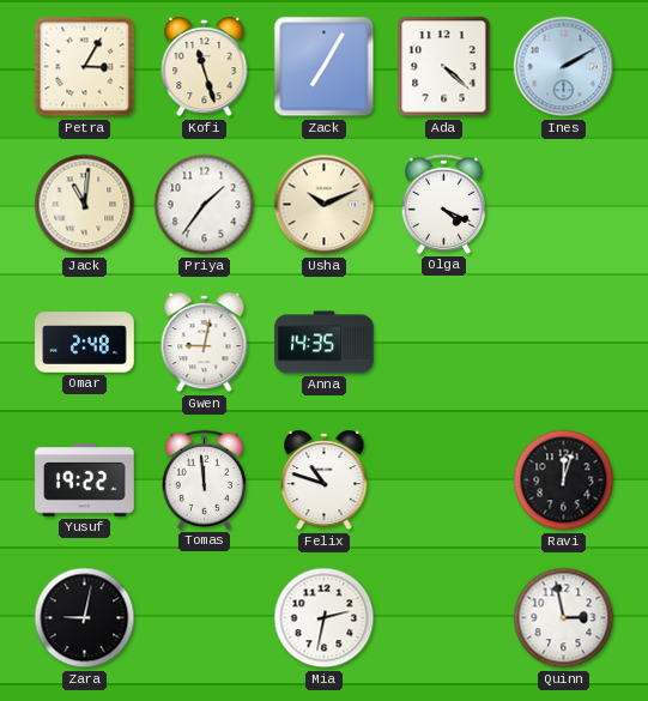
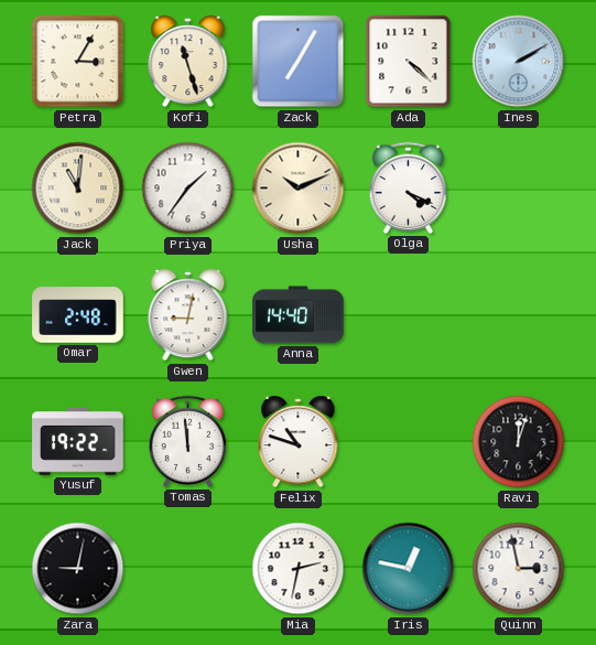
Anna: 14:35 -> 14:40 (299, 315)
Iris: none -> 12:47 (409, 569)
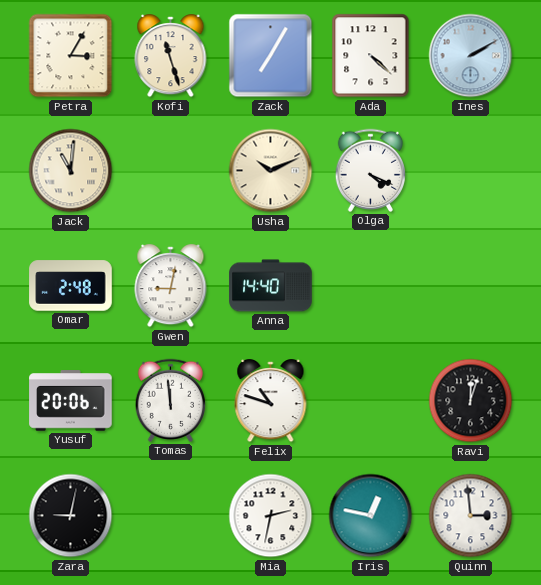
Priya: 1:36 -> none (188, 189)
Yusuf: 19:22 -> 20:06 (71, 401)
Quinn: 2:58 -> 2:59 (471, 516)
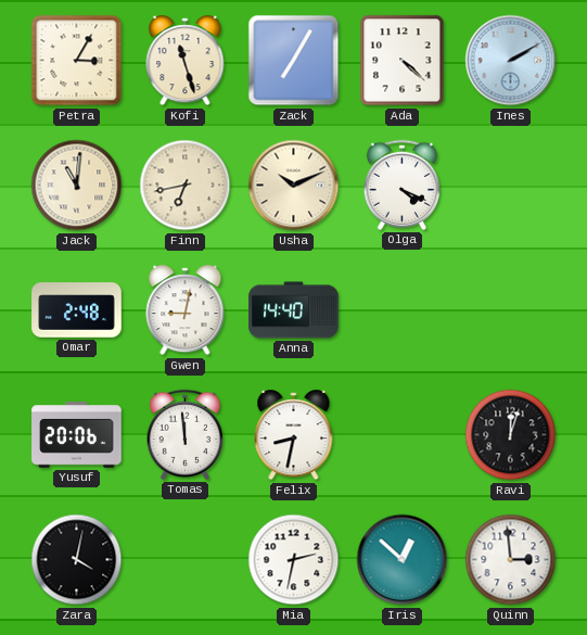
Finn: none -> 6:43 (186, 186)
Felix: 10:48 -> 8:32 (294, 435)
Zara: 9:02 -> 4:02 (77, 560)
Iris: 12:47 -> 12:52 (403, 560)
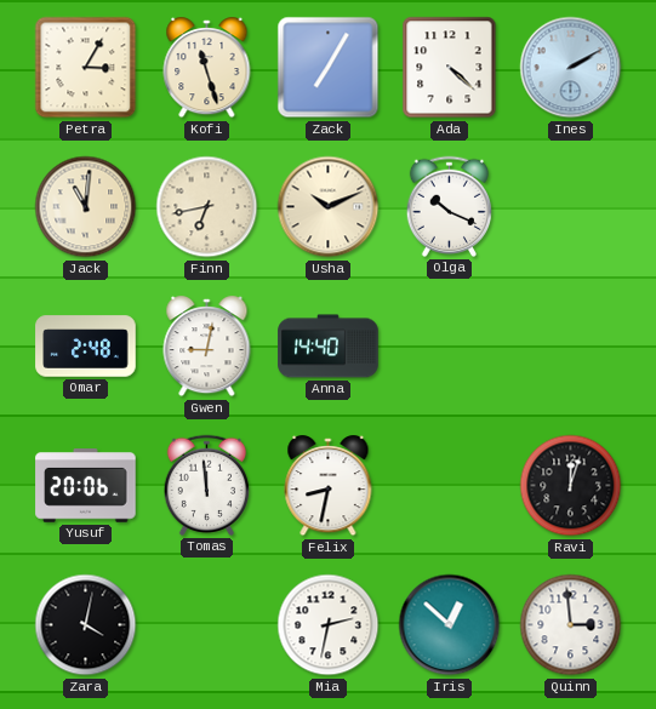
Olga: 4:19 -> 10:19 (449, 206)
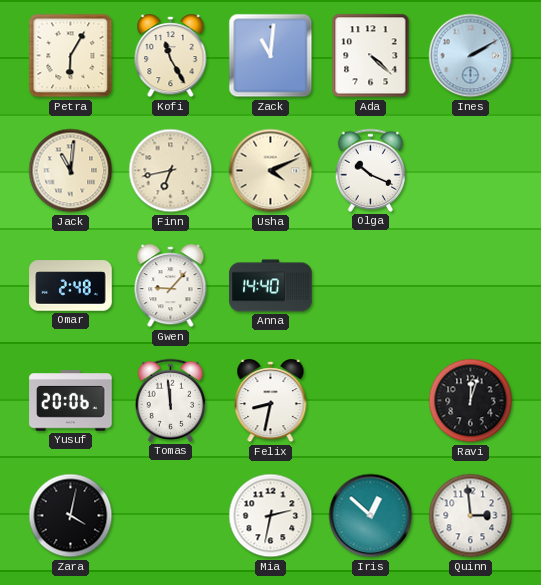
Petra: 3:05 -> 6:05 (71, 56)
Kofi: 11:27 -> 11:25 (171, 56)
Zack: 7:05 -> 11:01 (271, 56)
Usha: 10:11 -> 4:11 (271, 171)
Gwen: 9:02 -> 9:07 (171, 286)
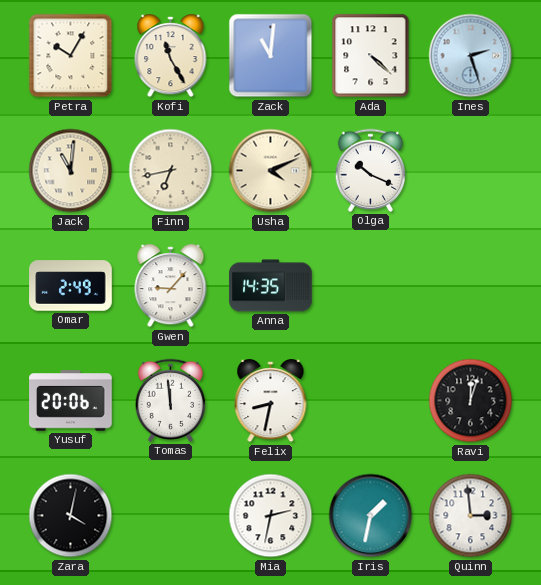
Petra: 6:05 -> 10:05 (71, 56)
Ines: 2:10 -> 2:27 (471, 56)
Omar: 2:48 -> 2:49 (71, 286)
Anna: 14:40 -> 14:35 (271, 286)
Iris: 12:52 -> 1:32 (371, 516)
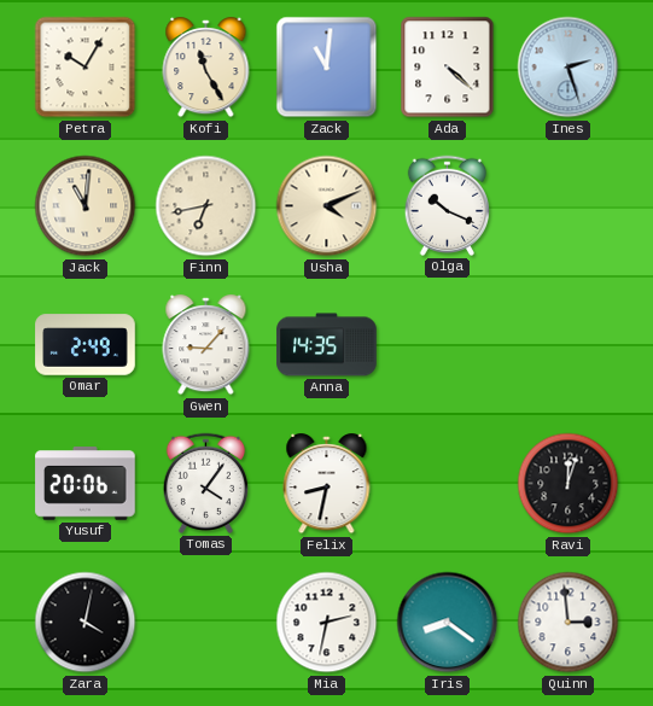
Tomas: 11:59 -> 4:06 (205, 483)
Iris: 1:32 -> 8:21 (448, 623)
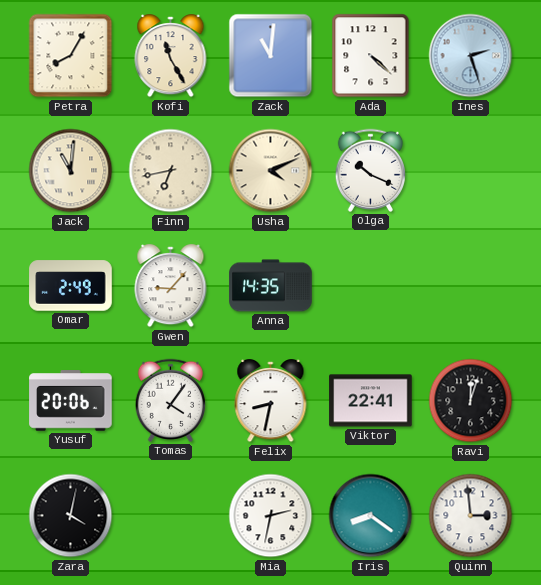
Petra: 10:05 -> 8:05 (71, 56)
Viktor: none -> 22:41 (371, 401)
